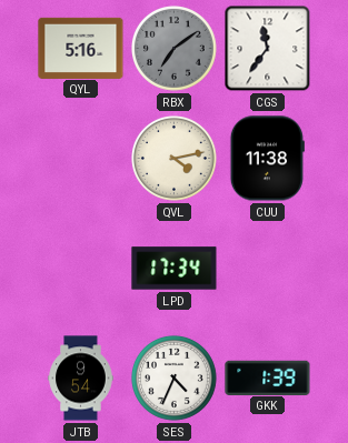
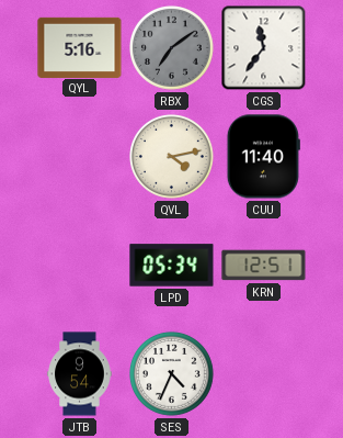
CUU: 11:38 -> 11:40 (263, 157)
LPD: 17:34 -> 05:34 (172, 266)
KRN: none -> 12:51 (264, 266)
GKK: 1:39 -> none (268, 377)
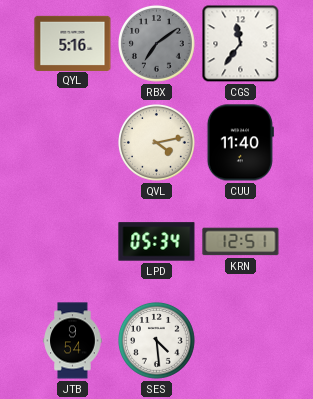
SES: 4:34 -> 4:29 (157, 341)
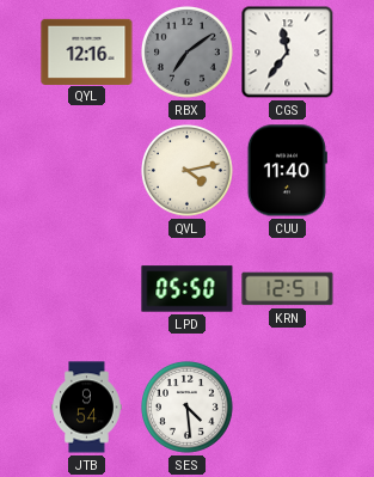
QYL: 5:16 -> 12:16 (87, 51)
LPD: 05:34 -> 05:50 (188, 289)
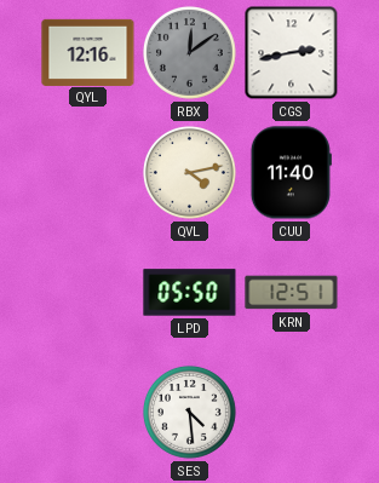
RBX: 7:09 -> 12:09 (190, 53)
CGS: 11:36 -> 2:43 (292, 53)
JTB: 9:54 -> none (87, 408)
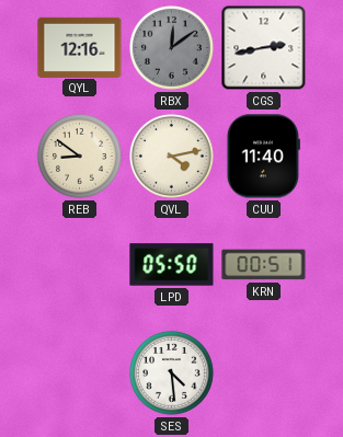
REB: none -> 8:51 (80, 157)
KRN: 12:51 -> 00:51 (264, 265)
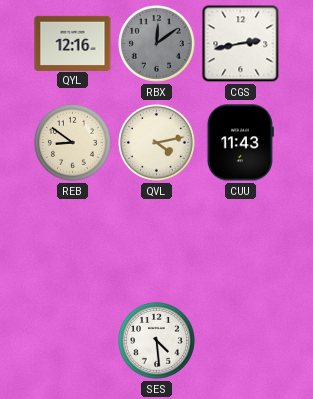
CUU: 11:40 -> 11:43 (240, 143)
LPD: 05:50 -> none (172, 265)
KRN: 00:51 -> none (264, 265)
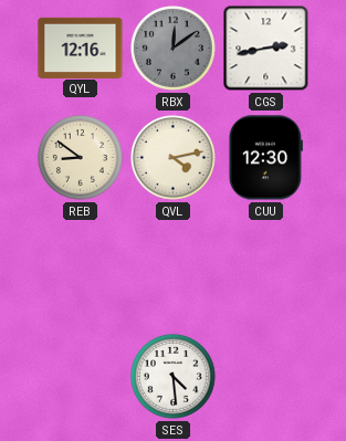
CUU: 11:43 -> 12:30 (265, 158)
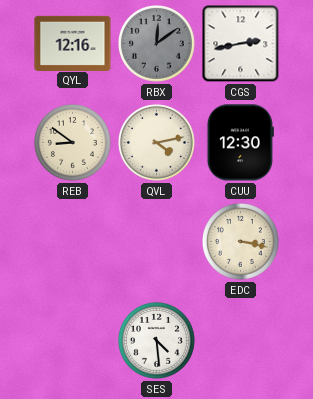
EDC: none -> 3:17 (241, 242)
